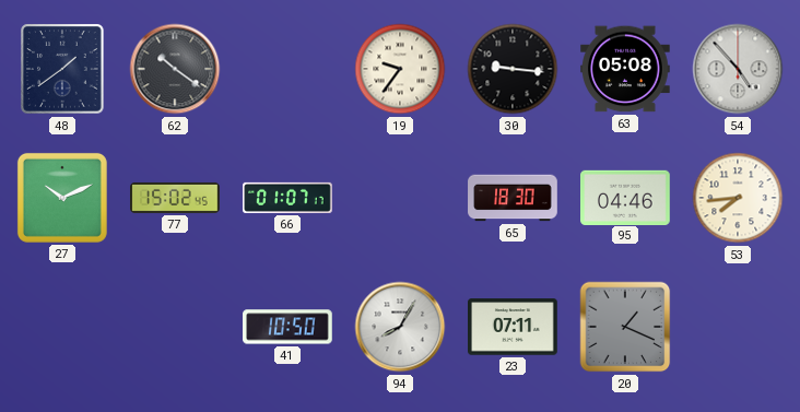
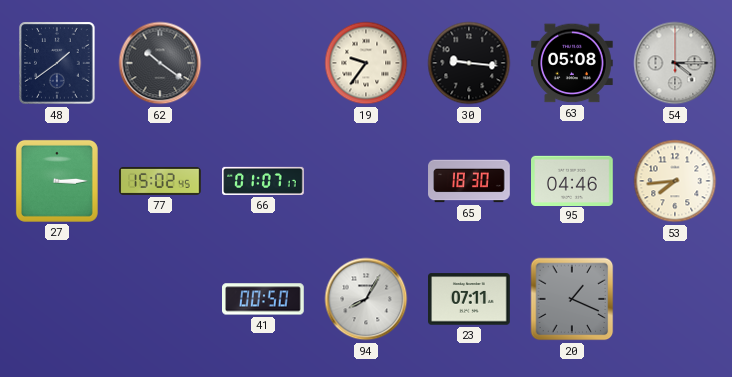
54: 4:53 -> 4:15 (675, 63)
27: 10:11 -> 3:15 (57, 181)
41: 10:50 -> 00:50 (264, 299)
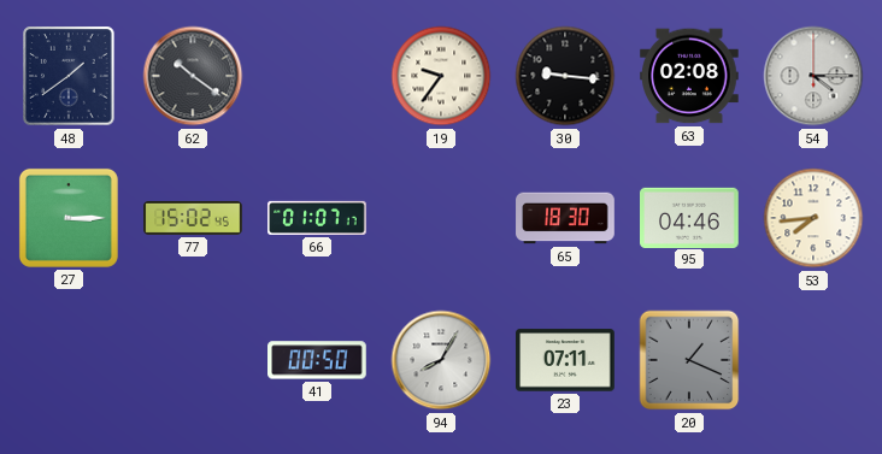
63: 05:08 -> 02:08 (690, 76)
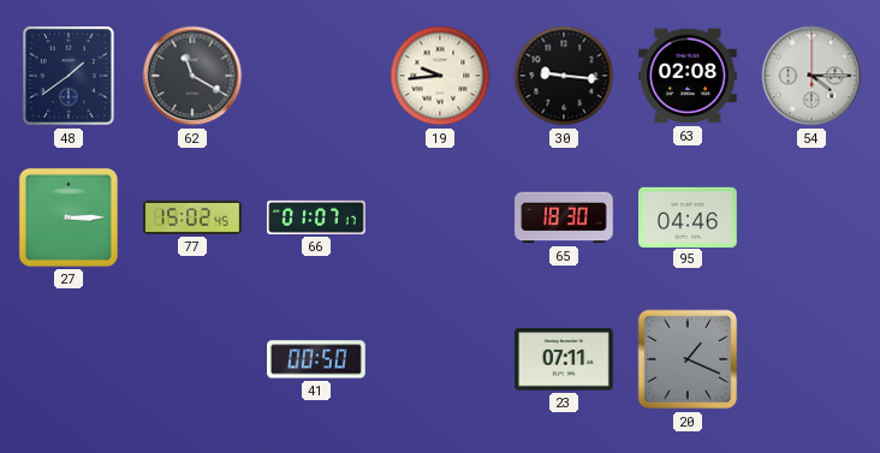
62: 10:21 -> 11:20 (192, 76)
19: 9:36 -> 9:44 (440, 76)
53: 7:44 -> none (813, 218)
94: 8:05 -> none (441, 360)
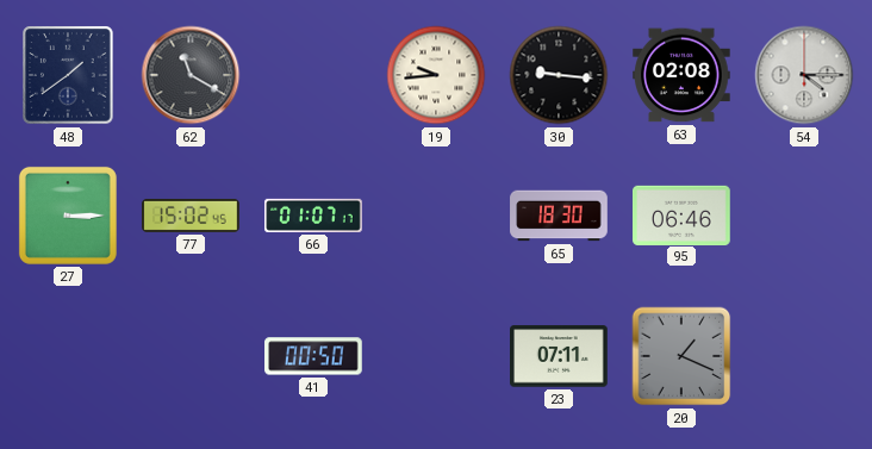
95: 04:46 -> 06:46 (683, 214)
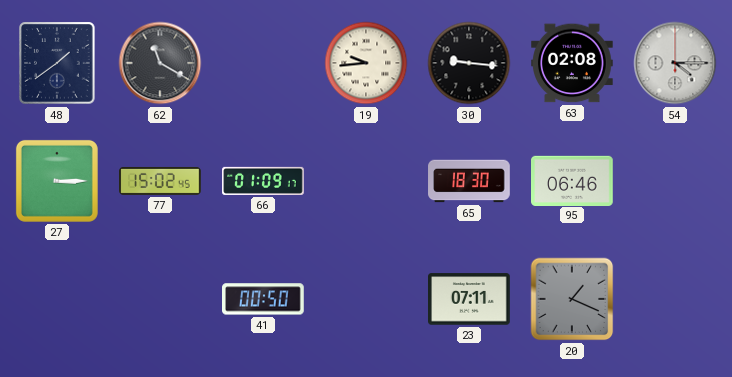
66: 01:07 -> 01:09 (263, 181)
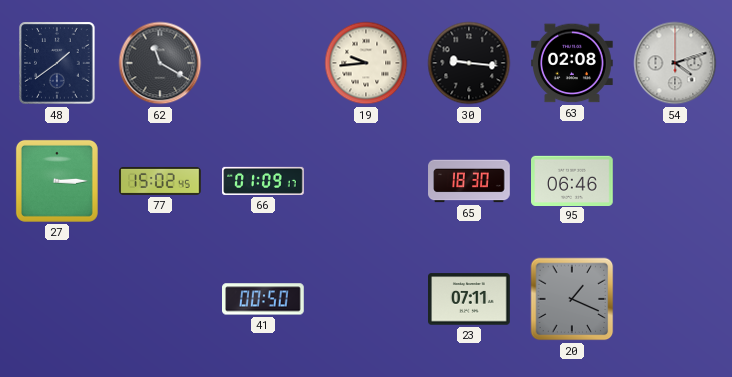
54: 4:15 -> 4:12 (675, 63)
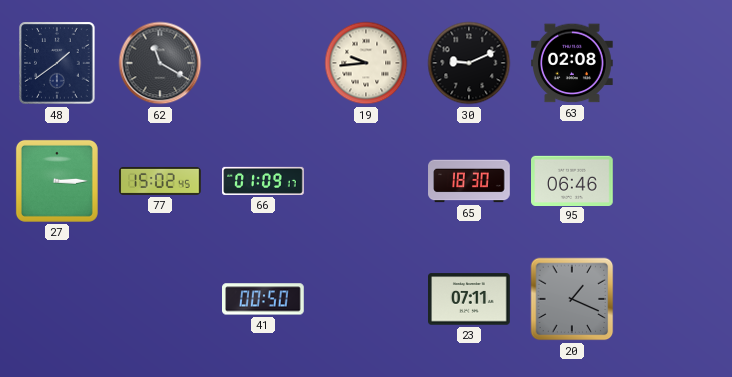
30: 9:16 -> 9:11 (469, 63)
54: 4:12 -> none (675, 63)
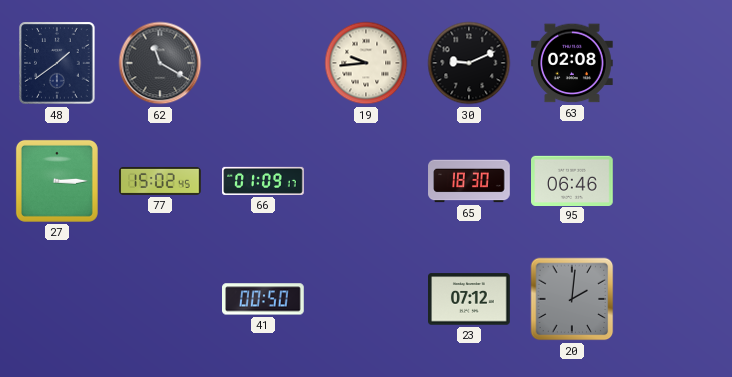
23: 07:11 -> 07:12 (470, 299)
20: 1:19 -> 2:01 (572, 299)
